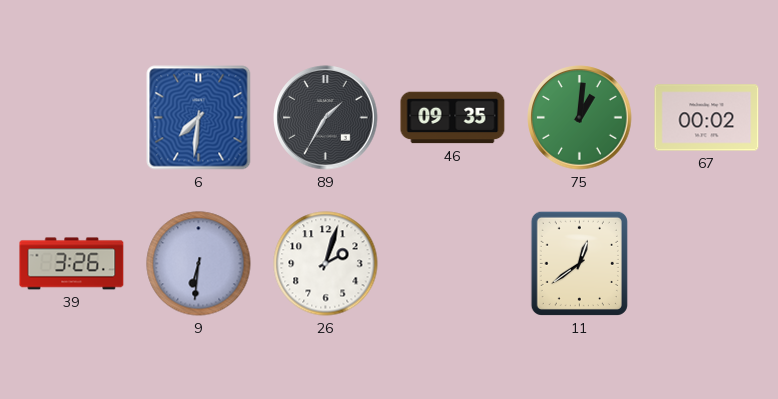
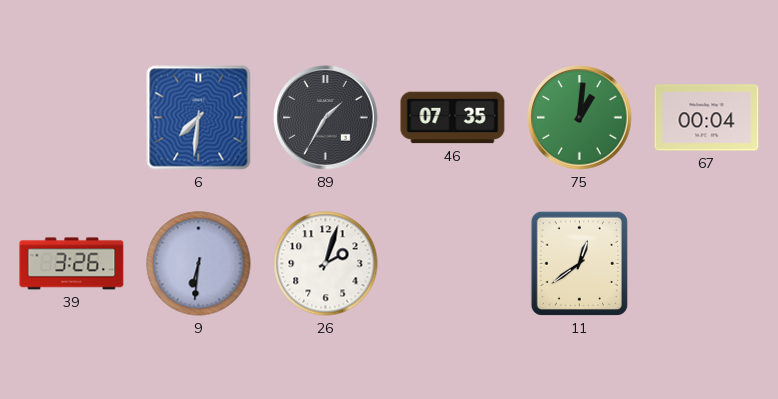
46: 09:35 -> 07:35 (453, 118)
67: 00:02 -> 00:04 (707, 118)
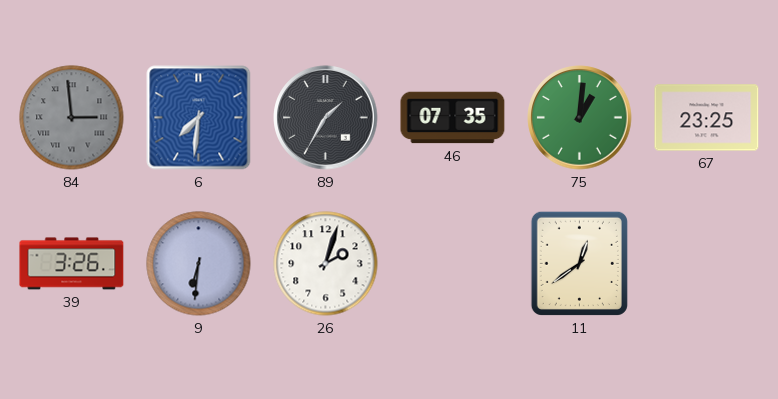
84: none -> 2:59 (72, 118)
67: 00:04 -> 23:25 (707, 118)
